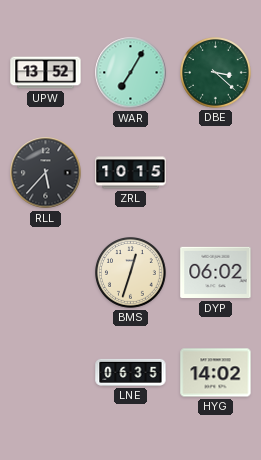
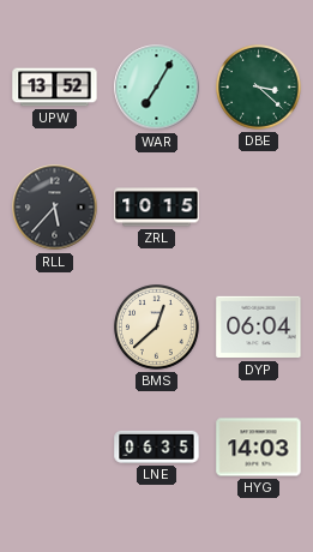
BMS: 12:33 -> 12:38 (157, 328)
DYP: 06:02 -> 06:04 (259, 328)
HYG: 14:02 -> 14:03 (259, 448)
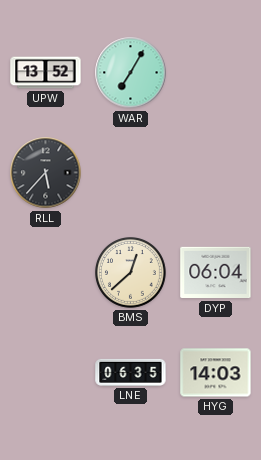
DBE: 3:22 -> none (259, 88)
ZRL: 10:15 -> none (157, 208)
